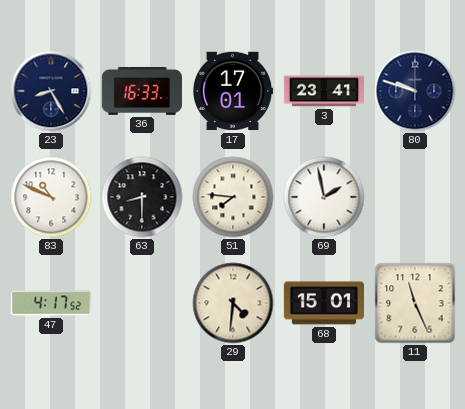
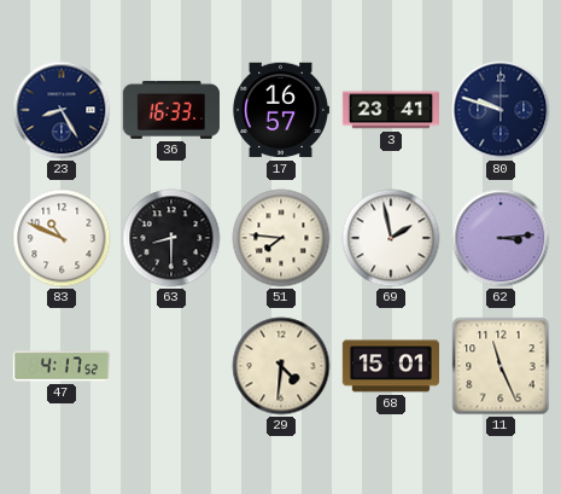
17: 17:01 -> 16:57 (280, 110)
62: none -> 3:14 (501, 238)
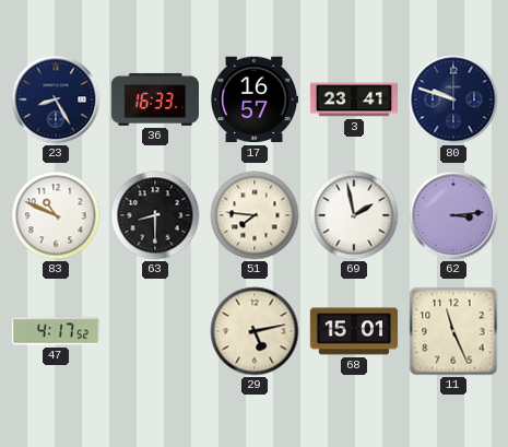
29: 4:31 -> 5:13 (255, 331)
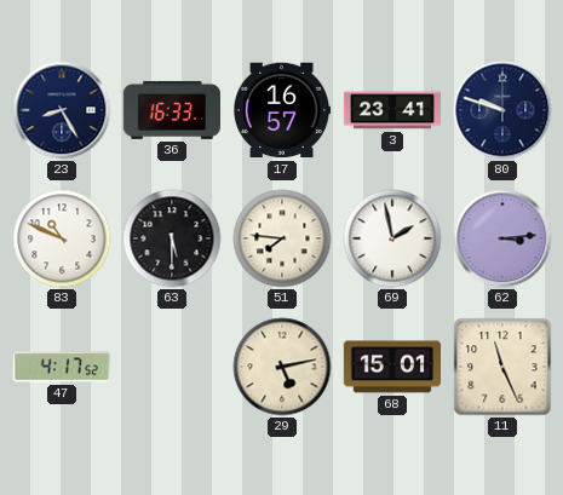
63: 8:30 -> 5:30 (172, 238)
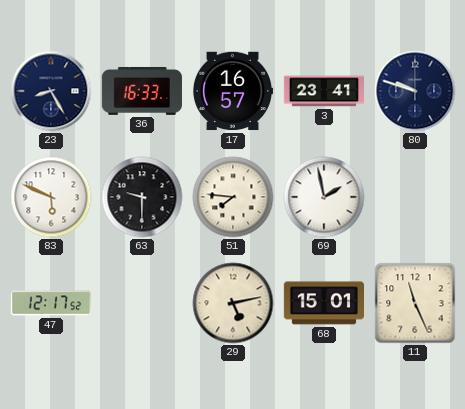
83: 10:49 -> 5:49 (51, 197)
63: 5:30 -> 9:30 (142, 197)
62: 3:14 -> none (502, 238)
47: 4:17 -> 12:17 (50, 303)
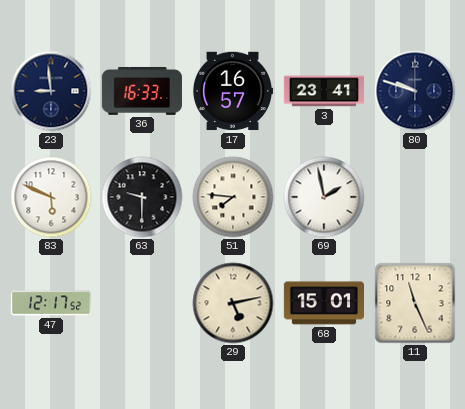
23: 8:25 -> 8:59 (51, 91)
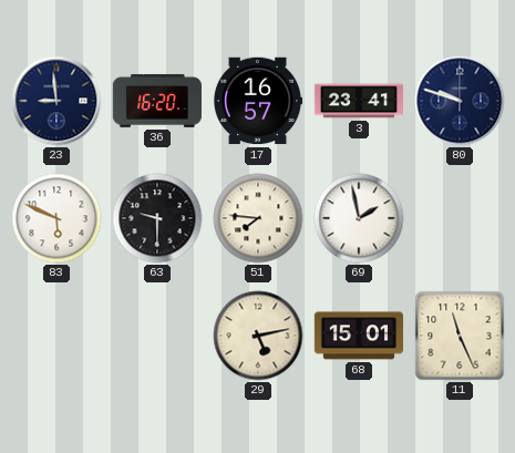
36: 16:33 -> 16:20 (157, 101)
47: 12:17 -> none (50, 303)
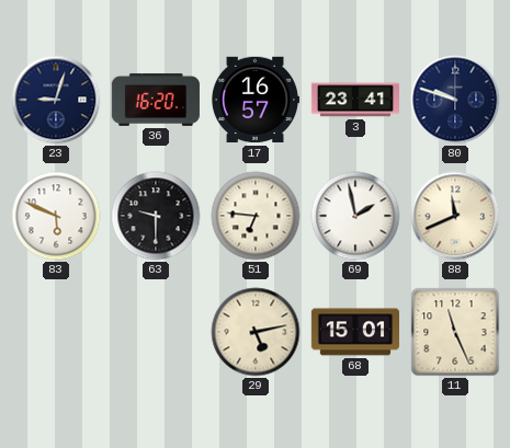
23: 8:59 -> 9:03 (56, 100)
51: 7:46 -> 6:46 (256, 216)
88: none -> 11:41 (455, 216)
